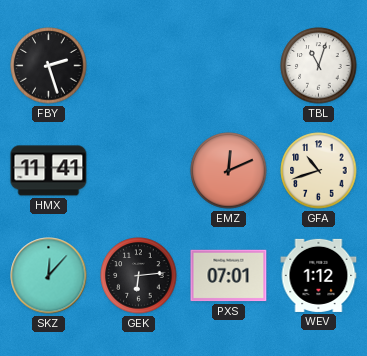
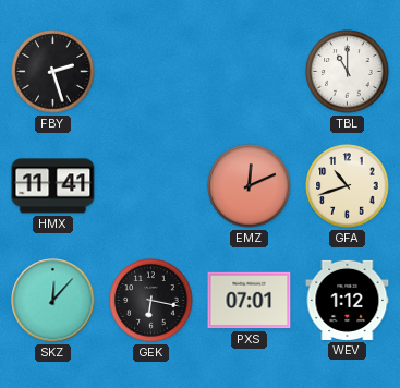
TBL: 11:03 -> 11:00 (348, 72)
GEK: 6:14 -> 6:17 (151, 301)
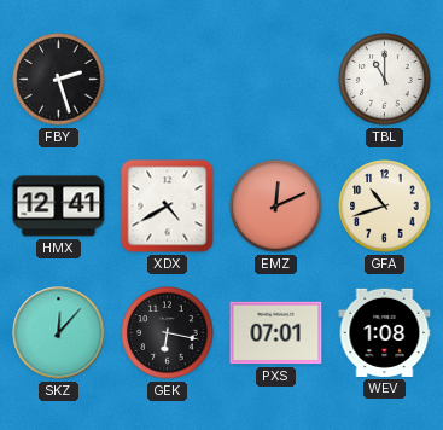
HMX: 11:41 -> 12:41 (59, 207)
XDX: none -> 4:40 (168, 207)
WEV: 1:12 -> 1:08 (385, 332)
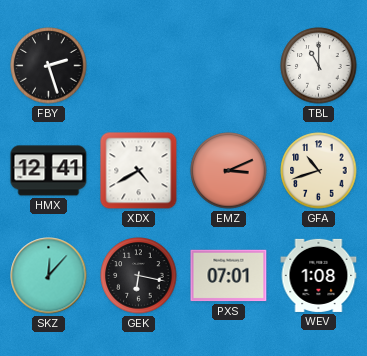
EMZ: 12:11 -> 3:11 (229, 171)
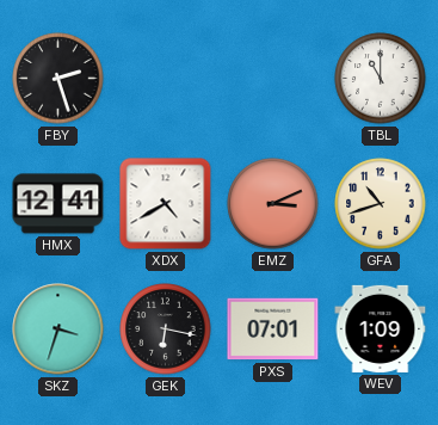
SKZ: 12:07 -> 3:33 (58, 329)
WEV: 1:08 -> 1:09 (381, 328)
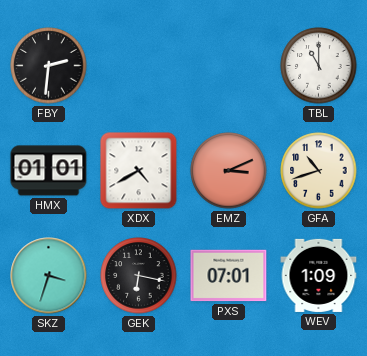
FBY: 2:27 -> 2:31 (49, 66)
HMX: 12:41 -> 01:01 (49, 171)
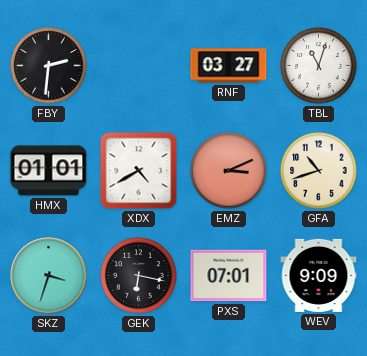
RNF: none -> 03:27 (229, 66)
TBL: 11:00 -> 11:03 (319, 66)
WEV: 1:09 -> 9:09 (319, 275)
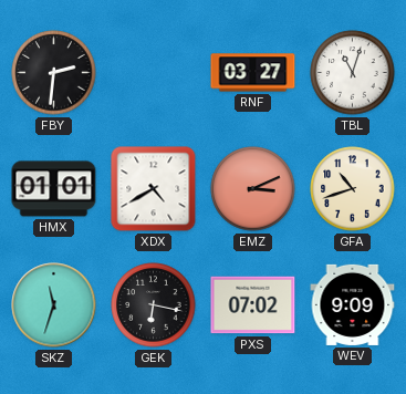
SKZ: 3:33 -> 11:33 (54, 305)
PXS: 07:01 -> 07:02 (253, 305)
